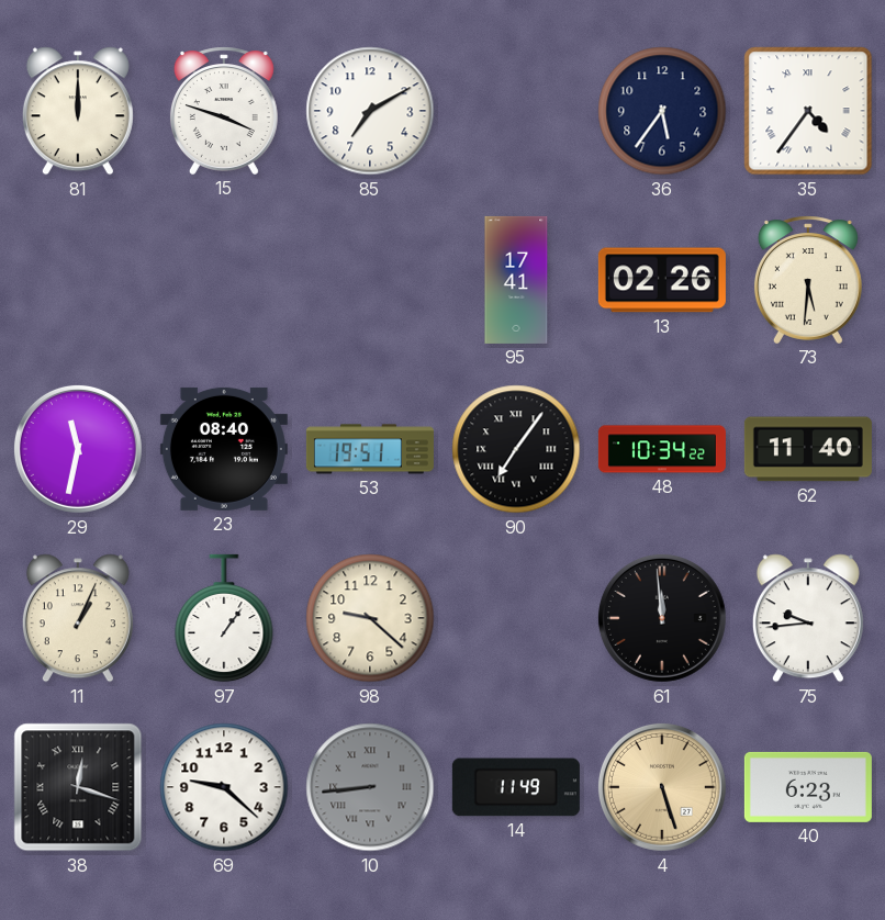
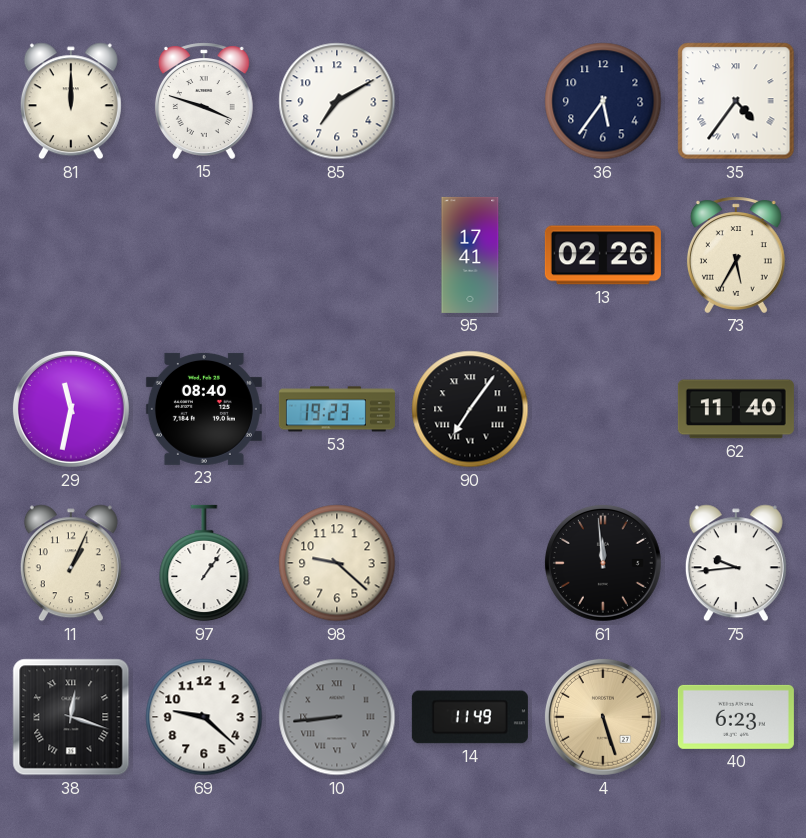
73: 5:31 -> 5:35 (736, 255)
53: 19:51 -> 19:23 (337, 409)
48: 10:34 -> none (662, 449)
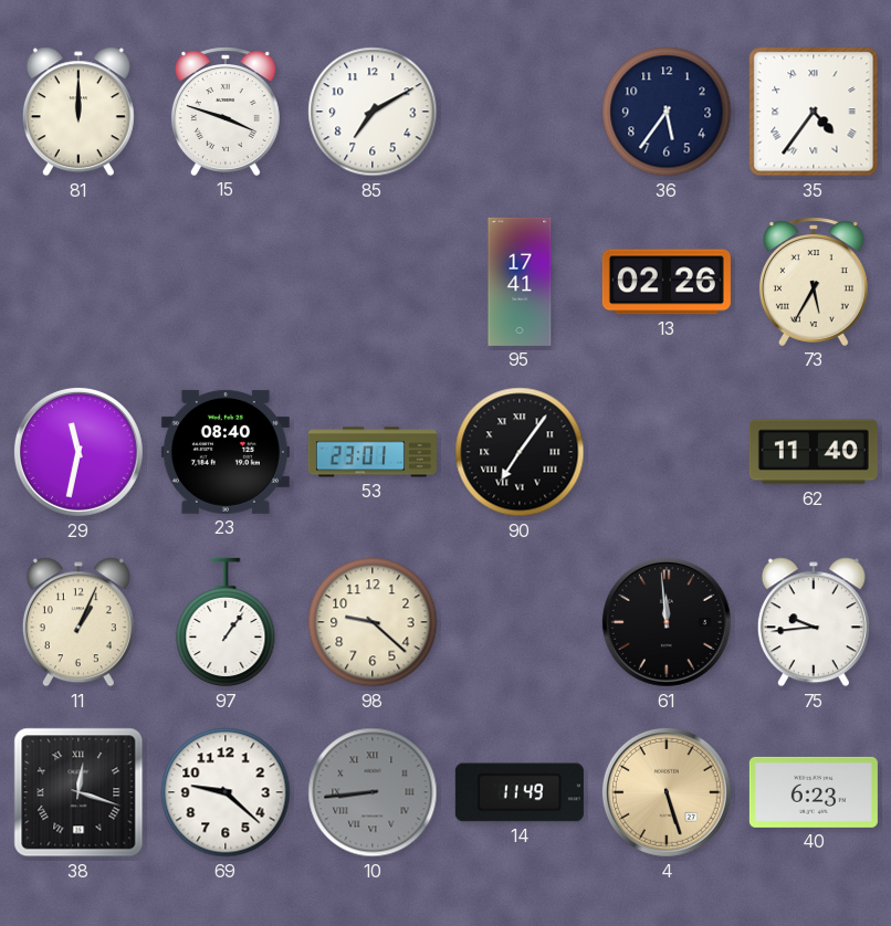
53: 19:23 -> 23:01 (373, 452)
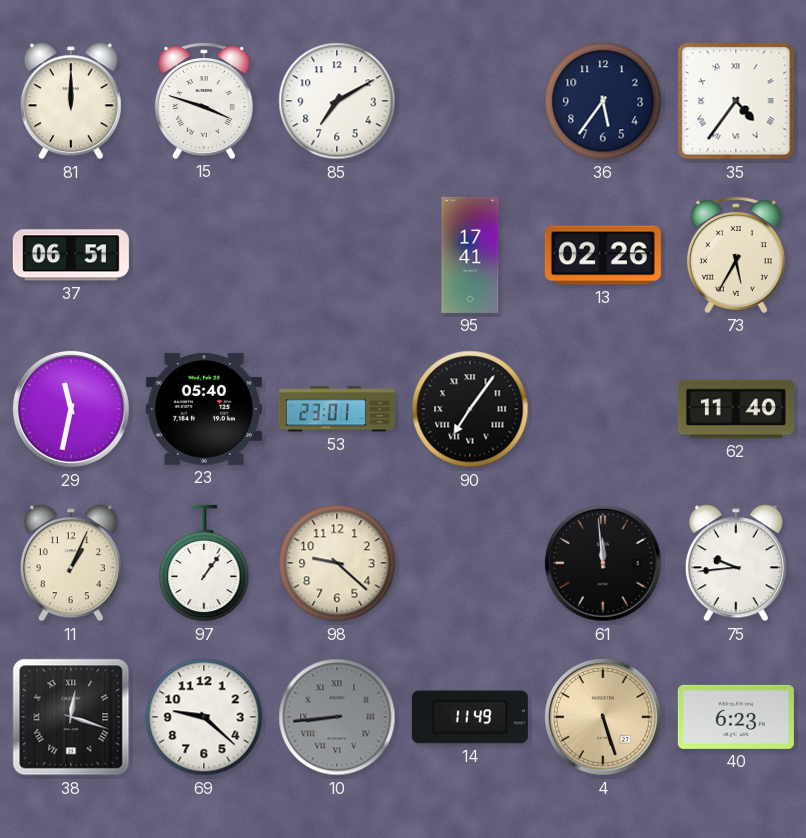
37: none -> 06:51 (71, 255)
23: 08:40 -> 05:40 (204, 409)
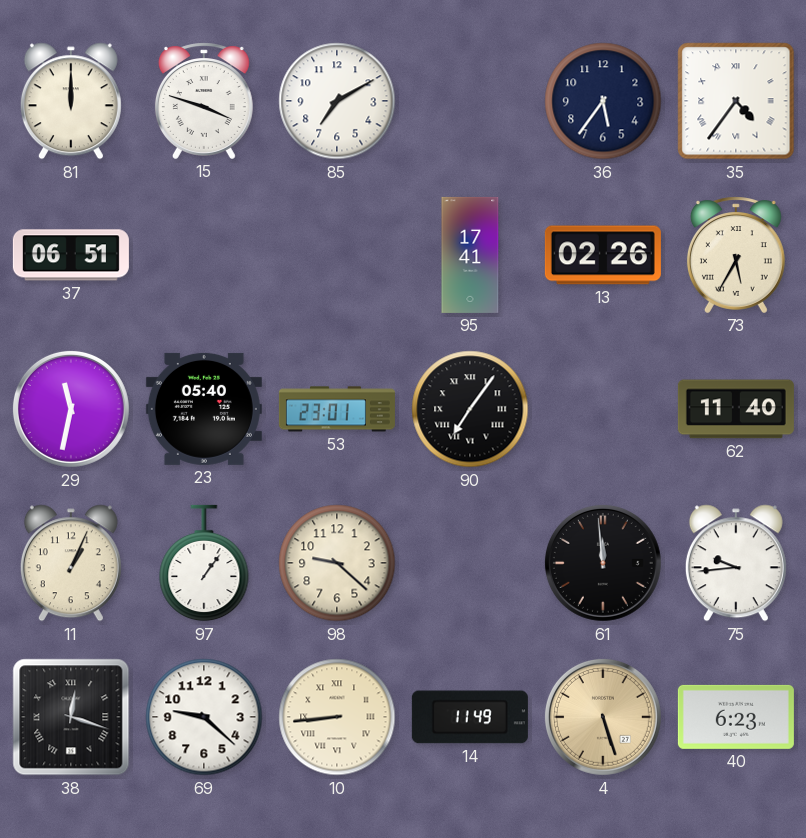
10 dial: grey -> cream (337, 717)
